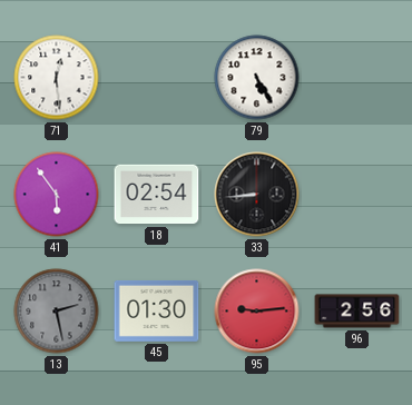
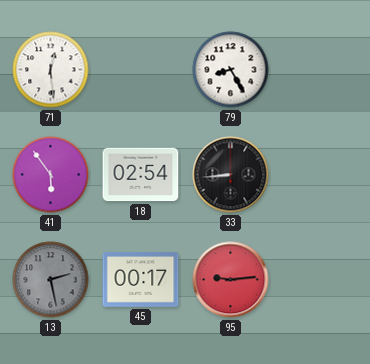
79: 5:25 -> 8:25 (231, 70)
45: 01:30 -> 00:17 (141, 279)
96: 2:56 -> none (357, 312)
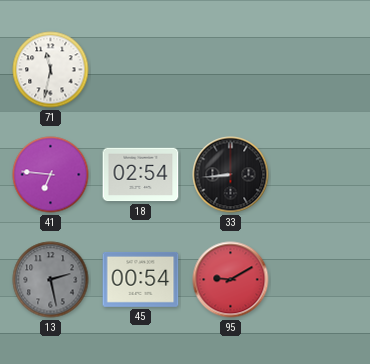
71: 12:29 -> 11:32 (51, 70)
79: 8:25 -> none (231, 70)
41: 5:54 -> 6:46 (51, 175)
45: 00:17 -> 00:54 (141, 279)
95: 9:14 -> 9:10 (231, 280)
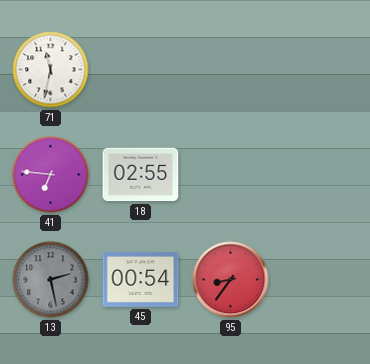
18: 02:54 -> 02:55 (141, 175)
33: 8:44 -> none (231, 175)
95: 9:10 -> 8:36 (231, 280)
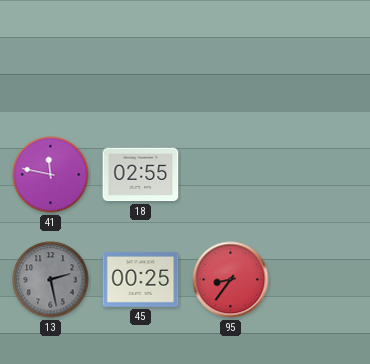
71: 11:32 -> none (51, 70)
41: 6:46 -> 11:47 (51, 175)
45: 00:54 -> 00:25 (141, 279)
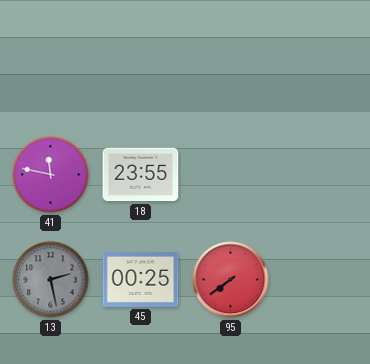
18: 02:55 -> 23:55 (141, 175)
95: 8:36 -> 7:39 (231, 280)
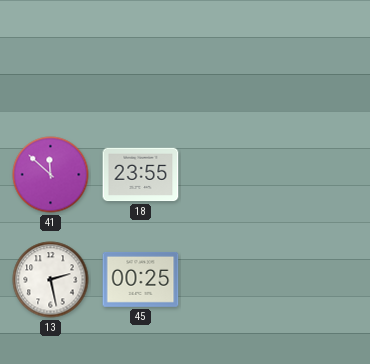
41: 11:47 -> 11:52 (51, 175)
13 dial: grey -> white (51, 280)
95: 7:39 -> none (231, 280)
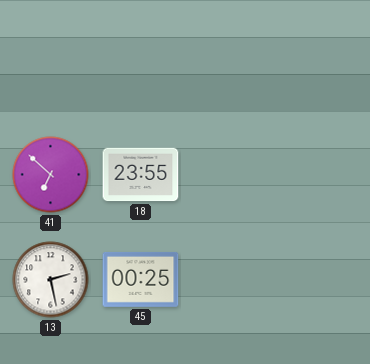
41: 11:52 -> 6:52 (51, 175)
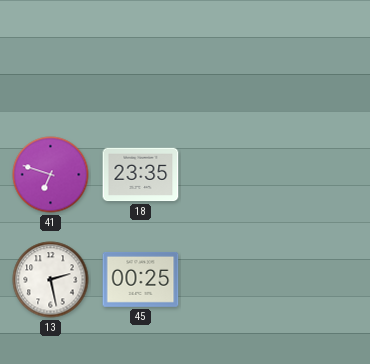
41: 6:52 -> 6:48 (51, 175)
18: 23:55 -> 23:35 (141, 175)
